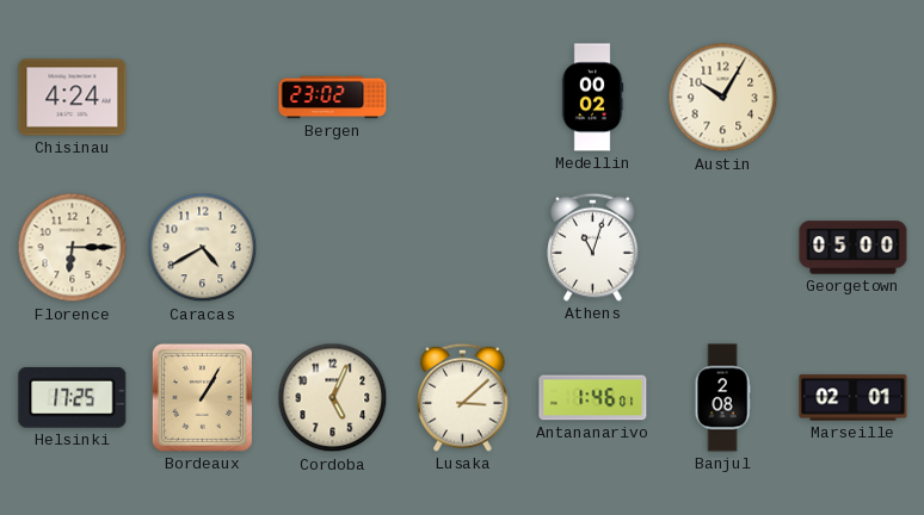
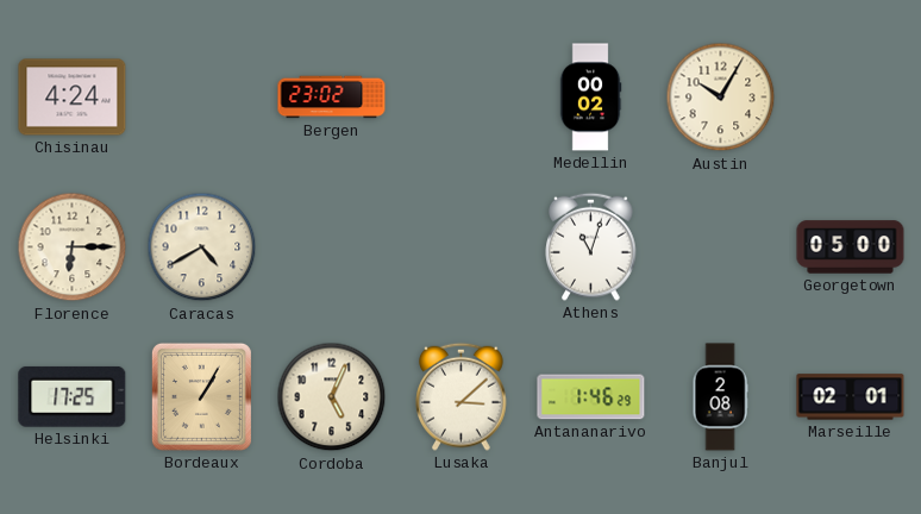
Antananarivo: 1:46:01 -> 1:46:29 (591, 397)
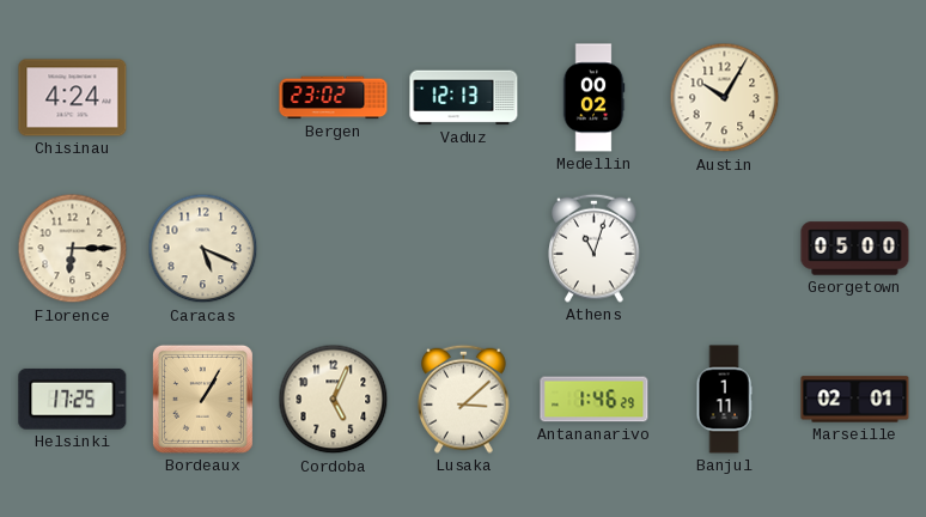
Vaduz: none -> 12:13 (464, 98)
Caracas: 4:40 -> 5:19 (203, 249)
Banjul: 2:08 -> 1:11 (724, 400)
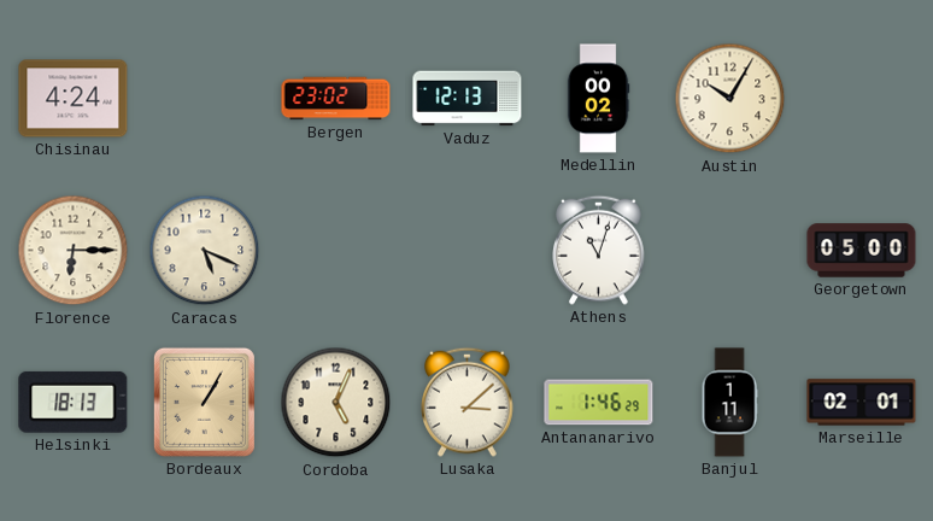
Helsinki: 17:25 -> 18:13 (74, 402)
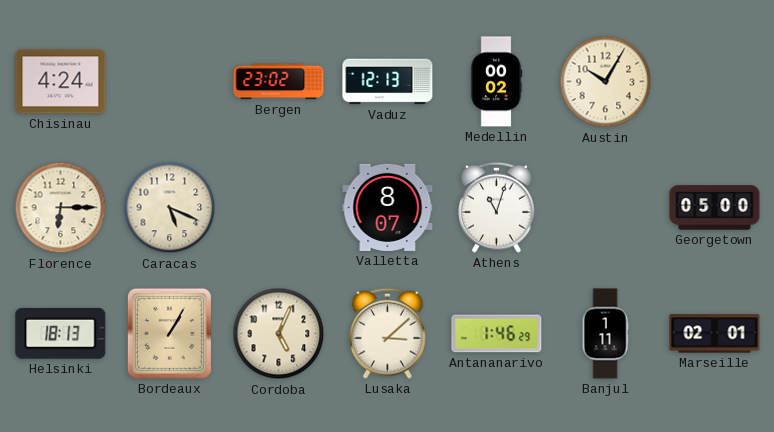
Valletta: none -> 8:07 (388, 207)
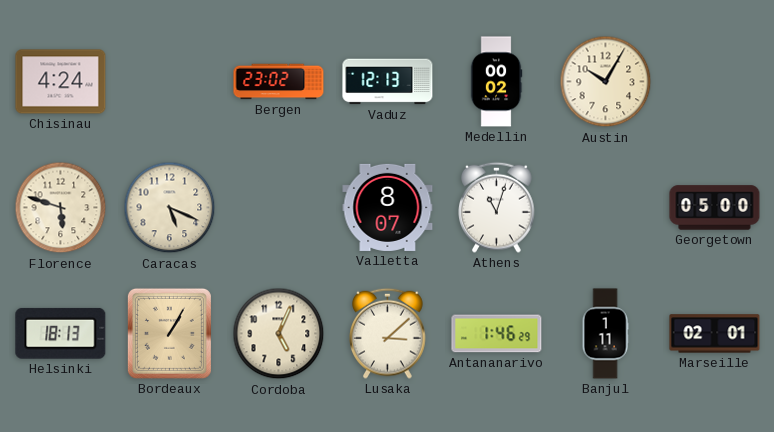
Florence: 6:15 -> 5:48 (61, 208)
